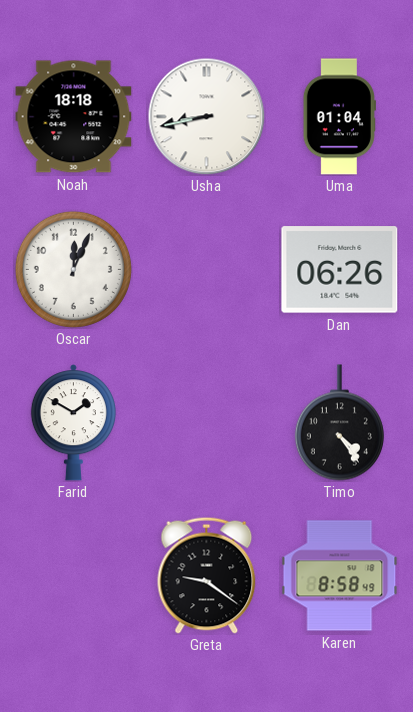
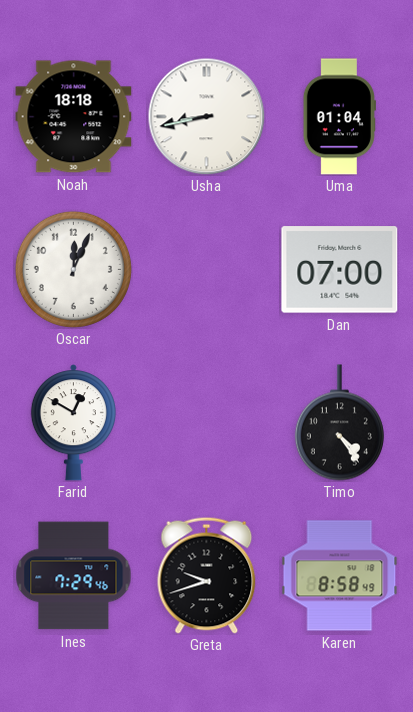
Dan: 06:26 -> 07:00 (340, 270)
Farid: 1:50 -> 12:50 (73, 423)
Ines: none -> 7:29 (74, 576)
Greta: 9:21 -> 9:42 (207, 575)
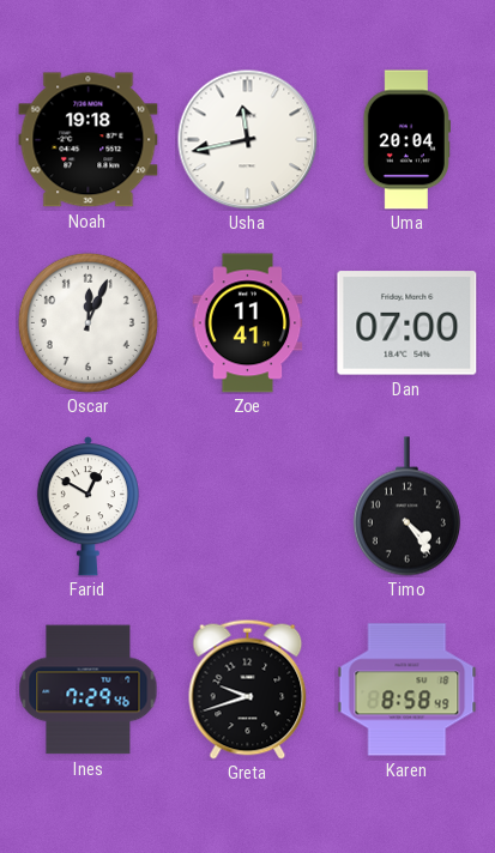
Noah: 18:18 -> 19:18 (89, 140)
Usha: 8:43 -> 11:43 (247, 139)
Uma: 01:04 -> 20:04 (406, 140)
Zoe: none -> 11:41 (248, 323)
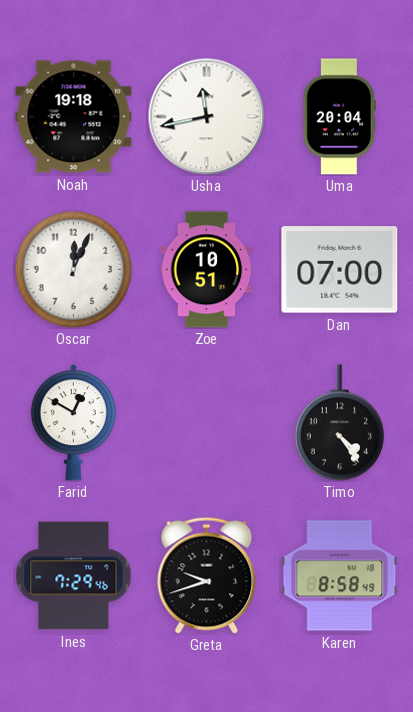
Zoe: 11:41 -> 10:51 (207, 270)
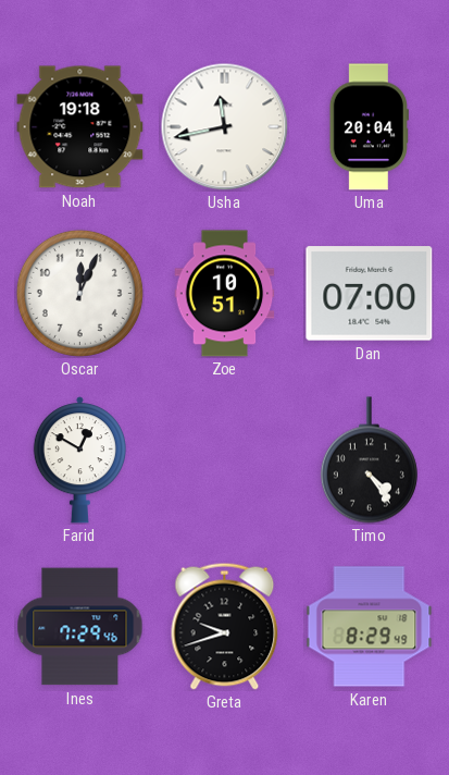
Karen: 8:58 -> 8:29 (370, 627)
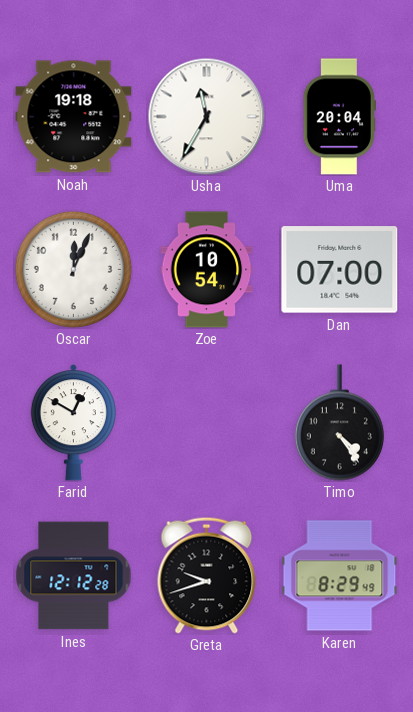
Usha: 11:43 -> 11:35 (206, 116)
Zoe: 10:51 -> 10:54 (207, 270)
Ines: 7:29 -> 12:12 (74, 576)
